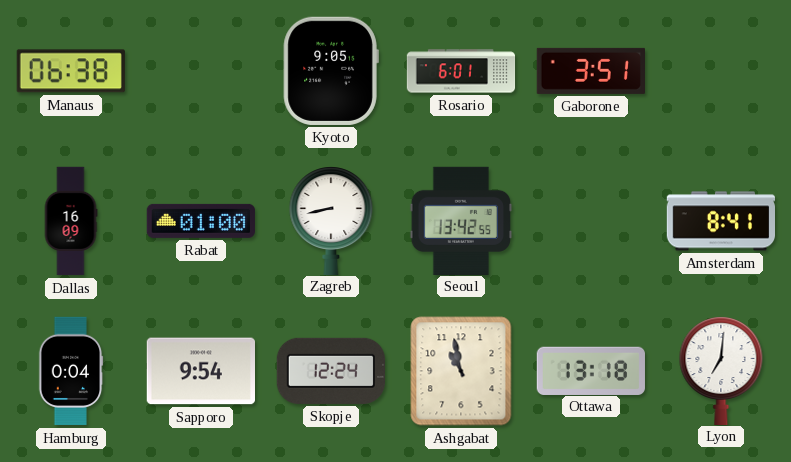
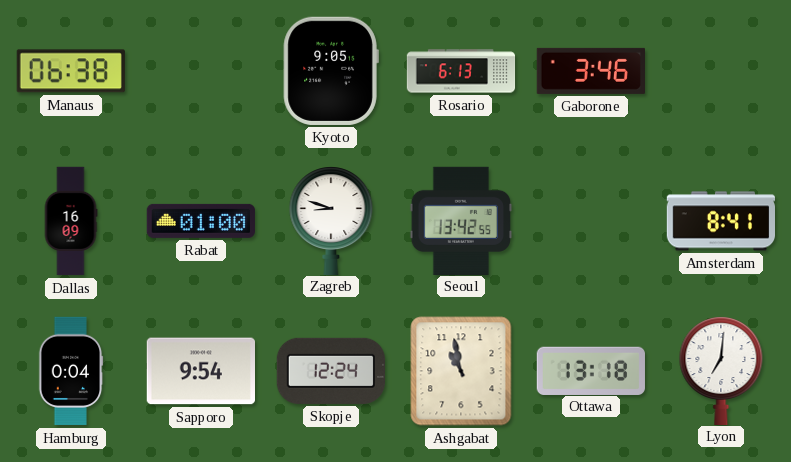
Rosario: 6:01 -> 6:13 (461, 71)
Gaborone: 3:51 -> 3:46 (590, 71)
Zagreb: 8:43 -> 8:48 (331, 220)
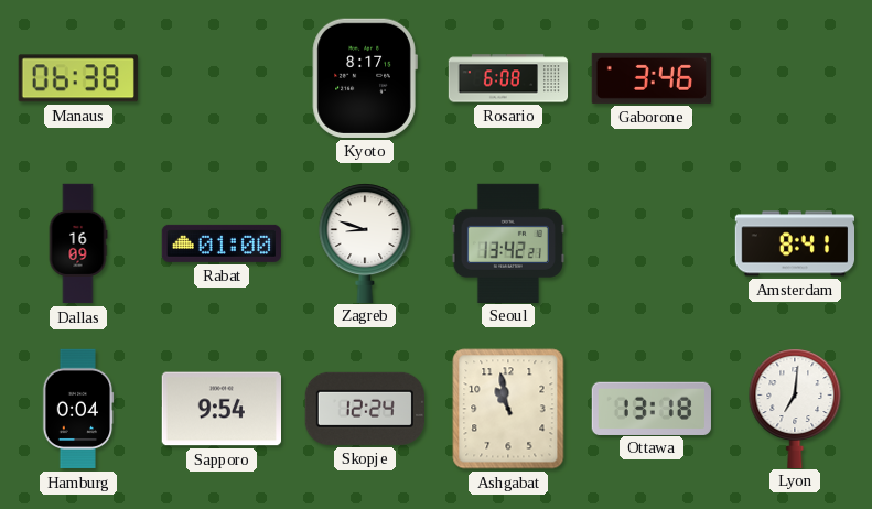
Kyoto: 9:05 -> 8:17 (365, 78)
Rosario: 6:13 -> 6:08 (508, 78)
Seoul: 13:42:55 -> 13:42:21 (507, 242)
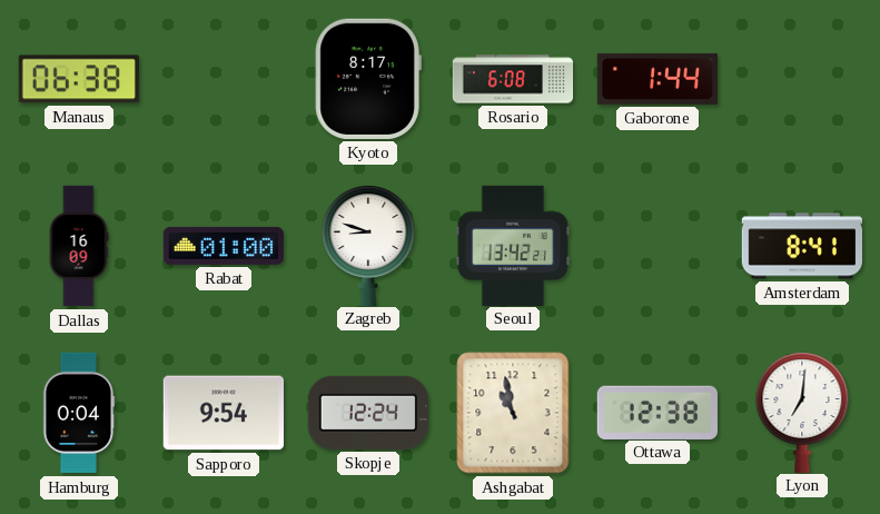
Gaborone: 3:46 -> 1:44 (656, 79)
Ottawa: 13:18 -> 12:38 (657, 412)
